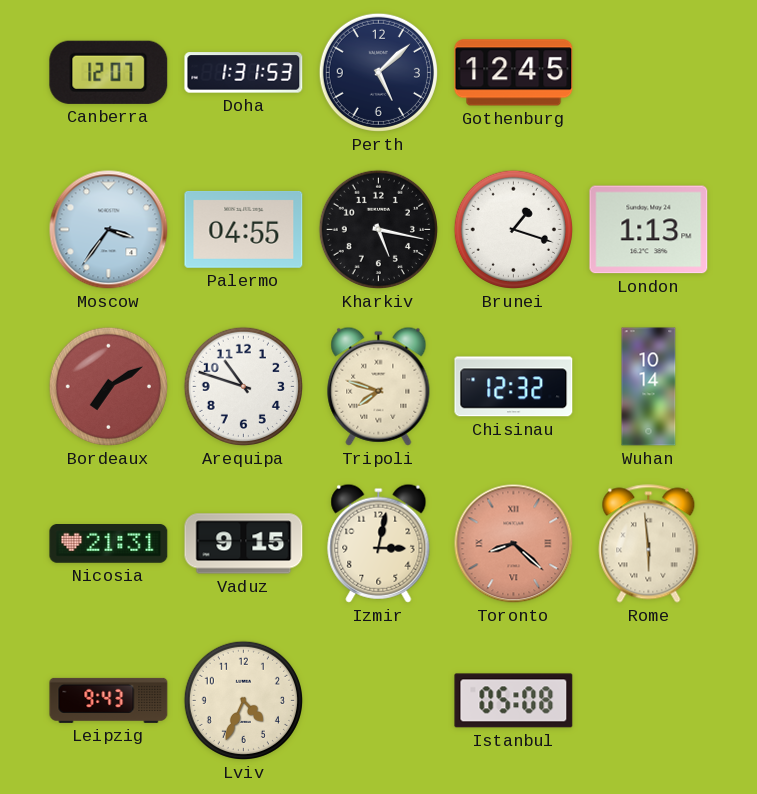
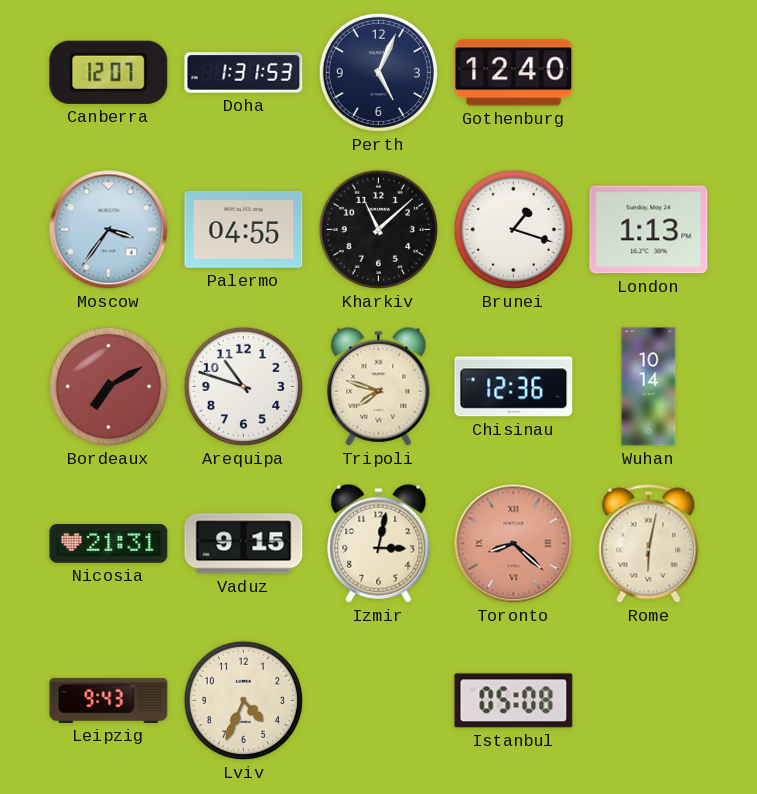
Perth: 5:08 -> 5:04 (378, 72)
Gothenburg: 12:45 -> 12:40 (514, 73)
Kharkiv: 5:17 -> 11:08 (378, 229)
Chisinau: 12:32 -> 12:36 (514, 387)
Rome: 5:59 -> 6:02 (649, 544)
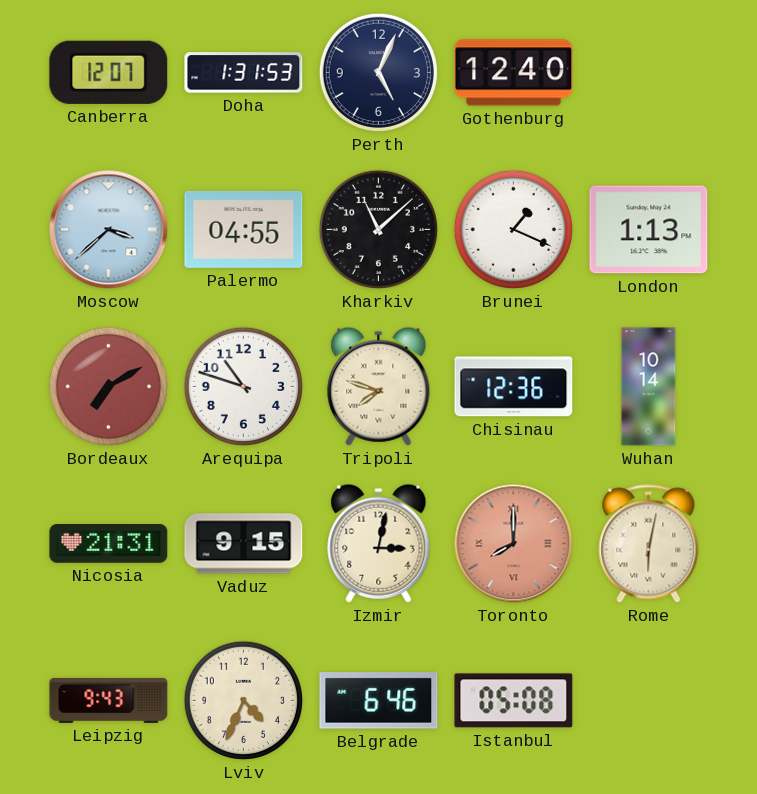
Moscow: 3:36 -> 3:38 (109, 230)
Brunei: 1:18 -> 1:19 (513, 229)
Toronto: 8:22 -> 8:00 (514, 544)
Belgrade: none -> 6:46 (379, 701)
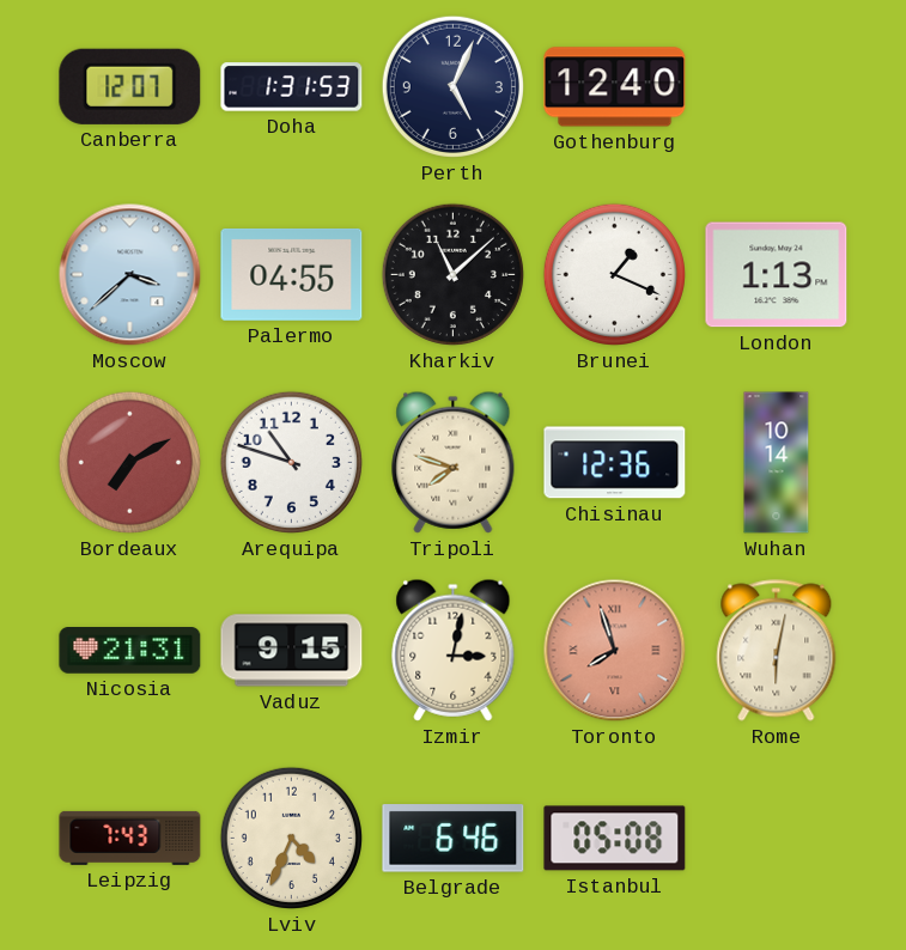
Toronto: 8:00 -> 7:57 (615, 651)
Leipzig: 9:43 -> 7:43 (130, 838)
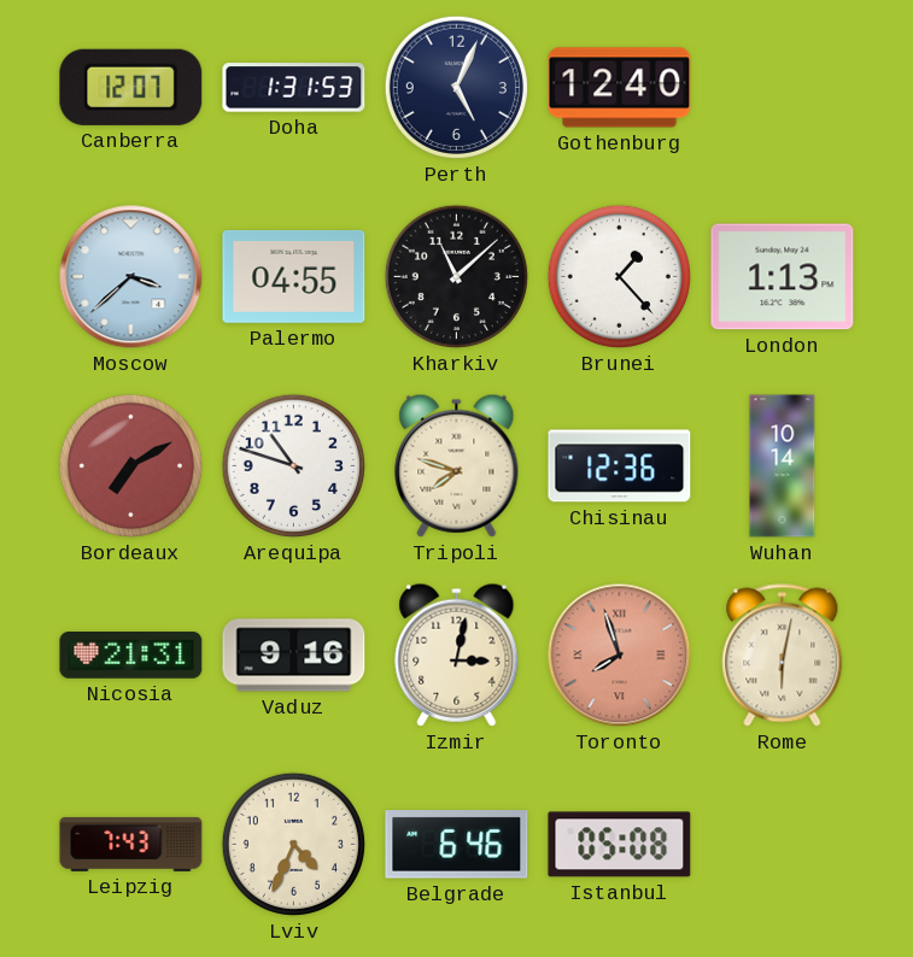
Brunei: 1:19 -> 1:23 (619, 276)
Vaduz: 9:15 -> 9:16 (294, 656)
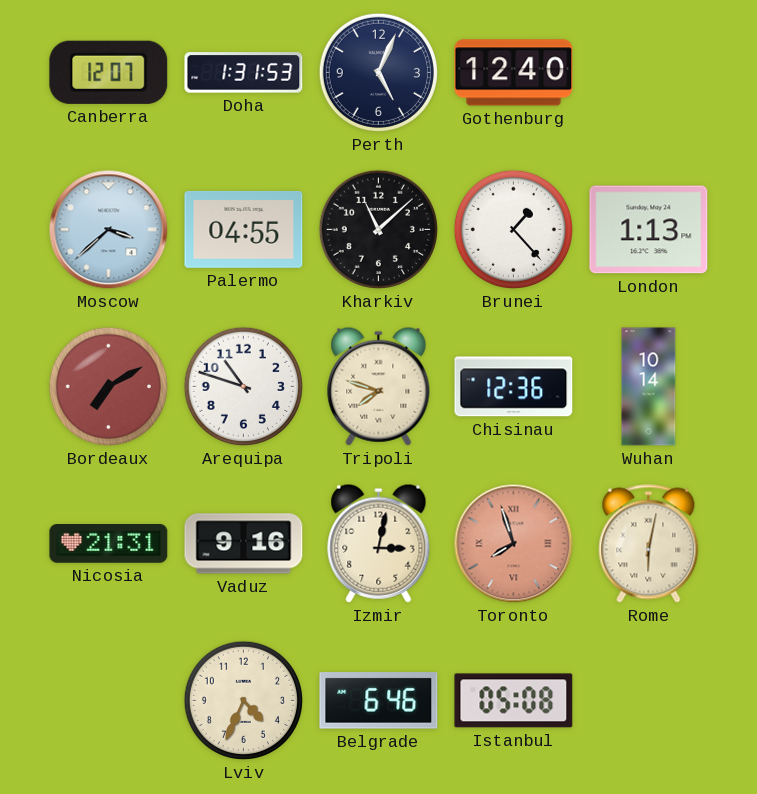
Leipzig: 7:43 -> none (131, 844)
